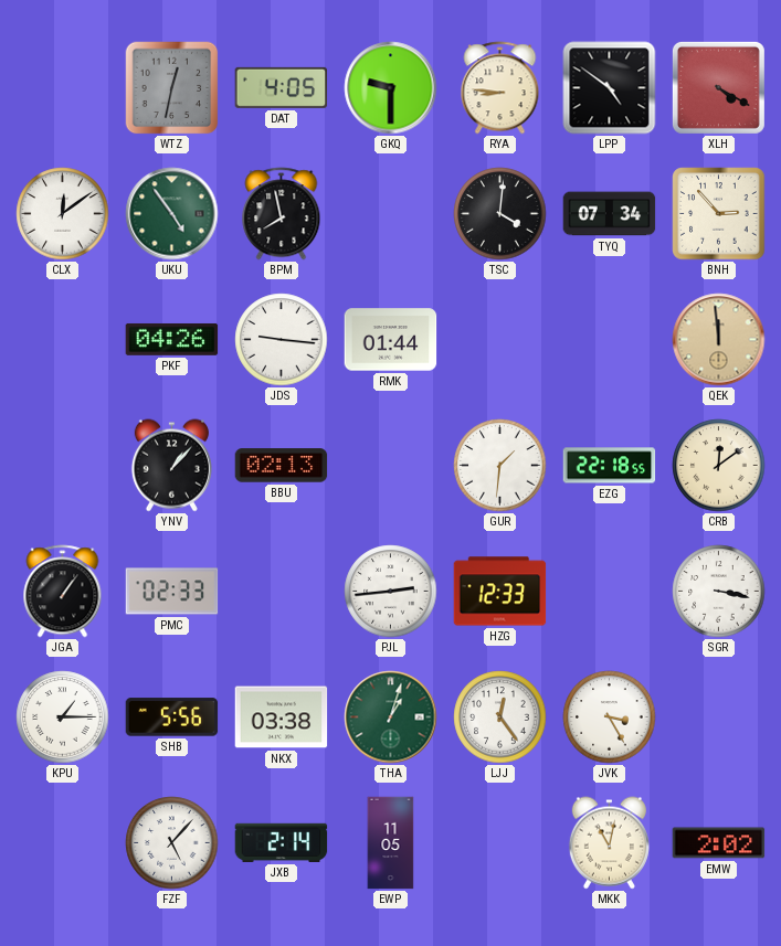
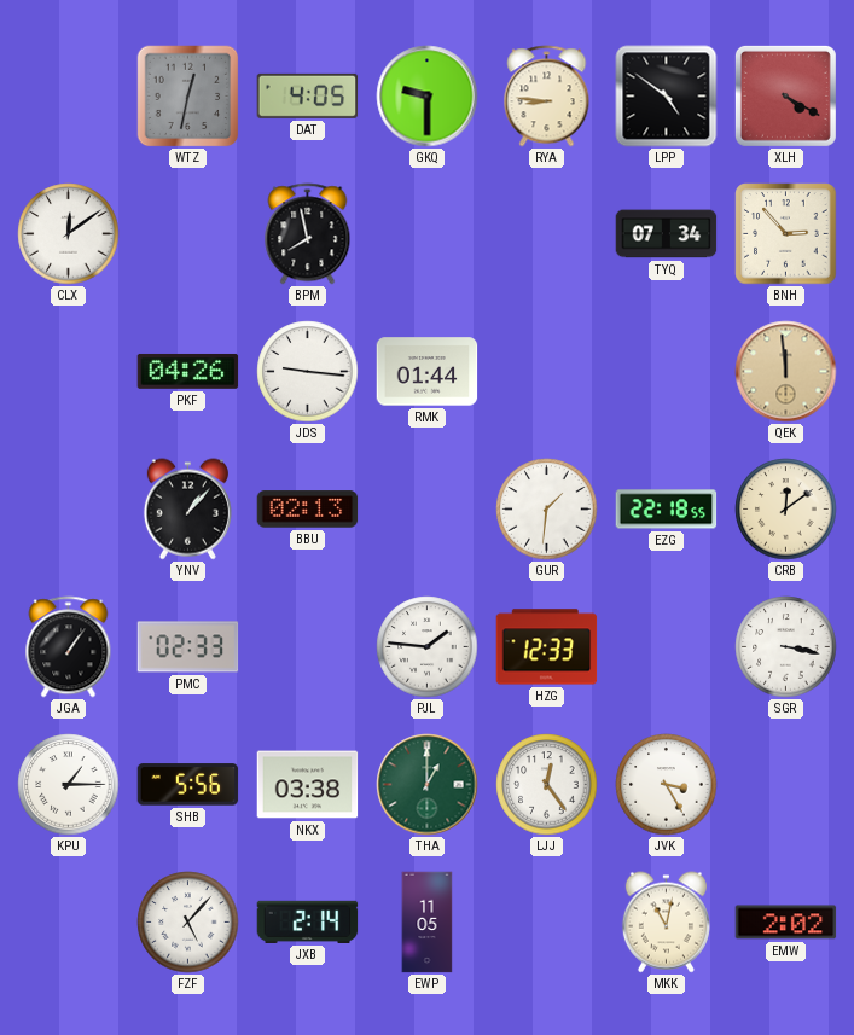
UKU: 4:54 -> none (172, 214)
TSC: 4:01 -> none (500, 214)
PJL: 2:44 -> 1:46 (428, 647)
THA: 1:03 -> 1:00 (428, 785)
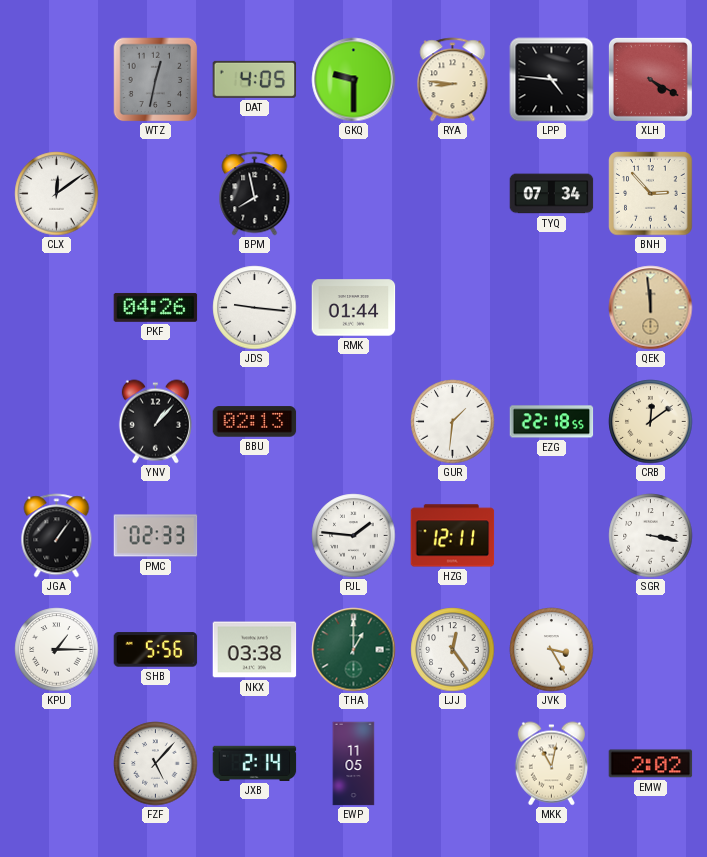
LPP: 4:51 -> 4:46 (552, 80)
HZG: 12:33 -> 12:11 (453, 536)
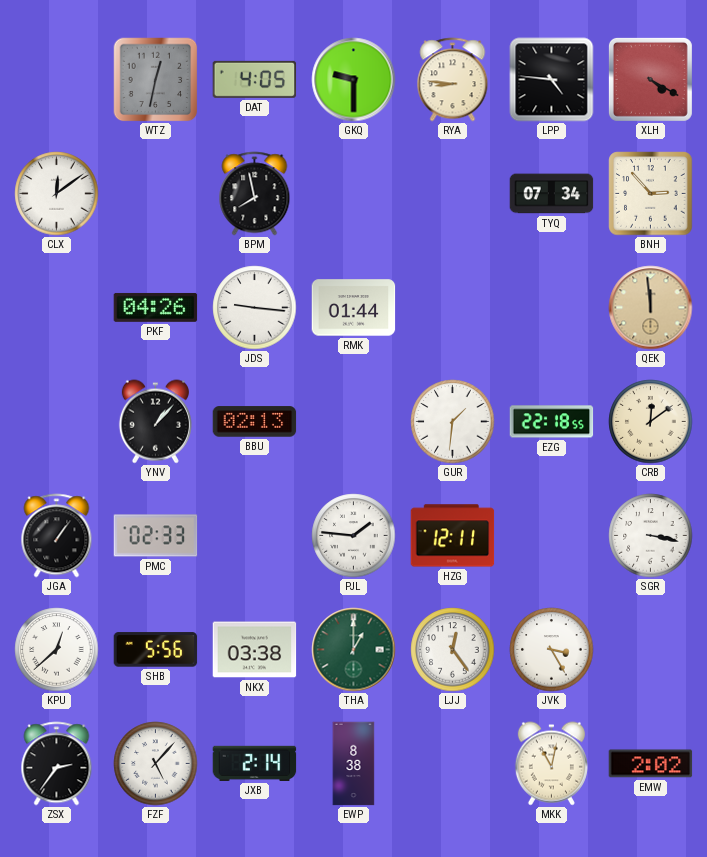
KPU: 1:15 -> 12:38 (57, 650)
ZSX: none -> 2:36 (57, 764)
EWP: 11:05 -> 8:38 (354, 764)
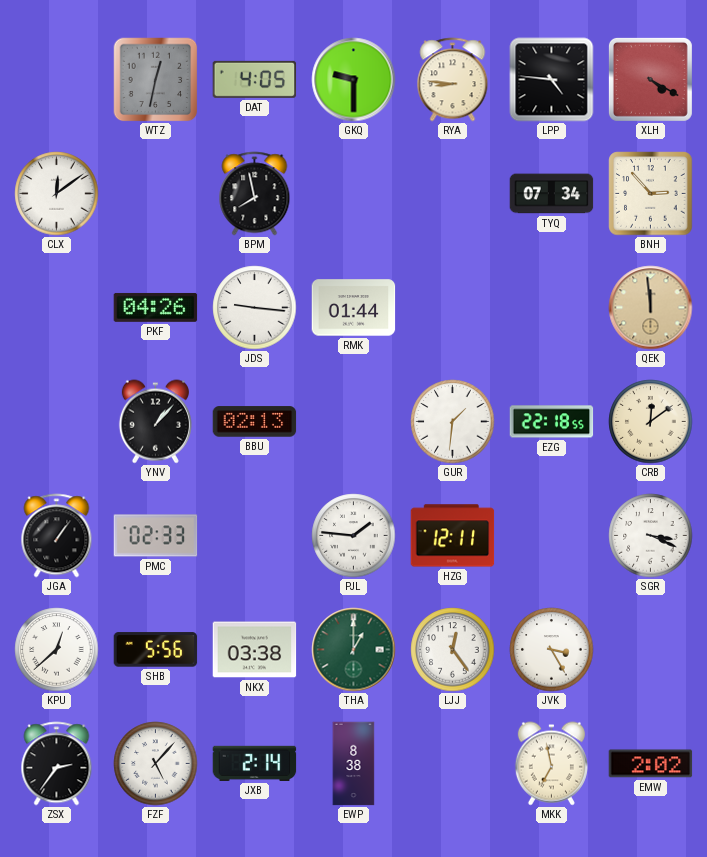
SGR: 3:17 -> 3:19 (651, 536)
MKK: 11:02 -> 6:58 (551, 764)
